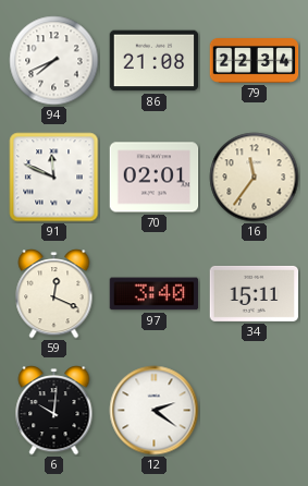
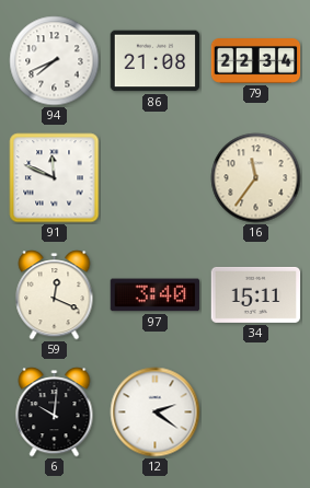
70: 02:01 -> none (155, 178)
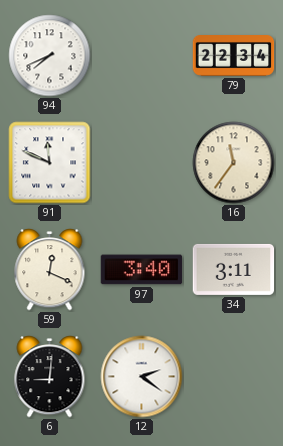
86: 21:08 -> none (156, 61)
34: 15:11 -> 3:11 (234, 269)
6: 10:01 -> 9:01 (50, 377)
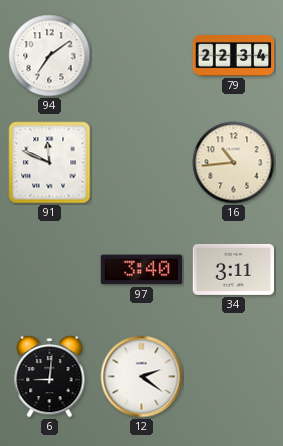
94: 7:41 -> 7:09 (50, 56)
16: 11:36 -> 10:44 (234, 163)
59: 12:19 -> none (50, 270)
